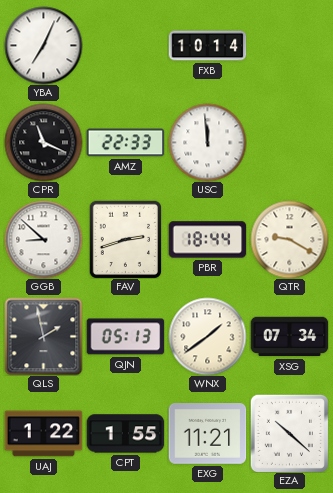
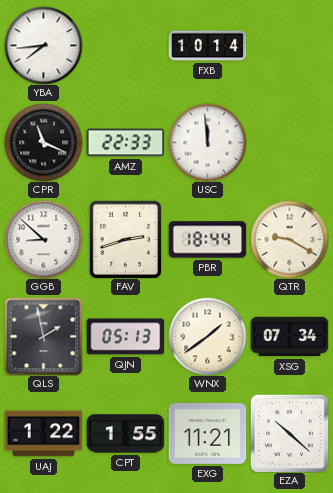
YBA: 7:04 -> 7:44 (43, 45)
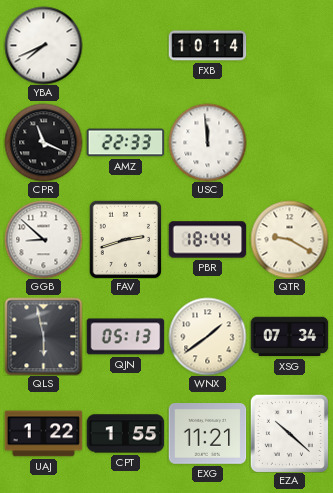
YBA: 7:44 -> 7:41 (43, 45)
QLS: 1:58 -> 5:58 (43, 336)
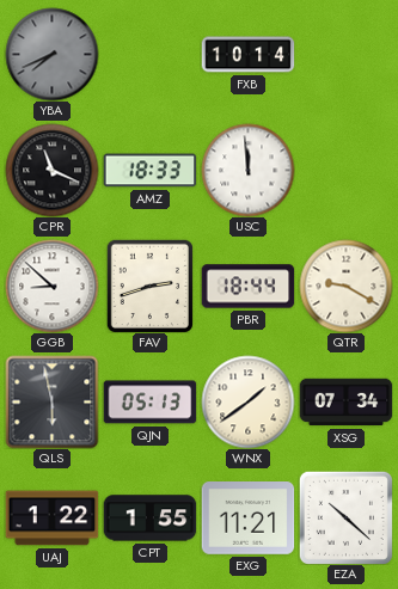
YBA dial: white -> grey (51, 54)
AMZ: 22:33 -> 18:33 (149, 171)
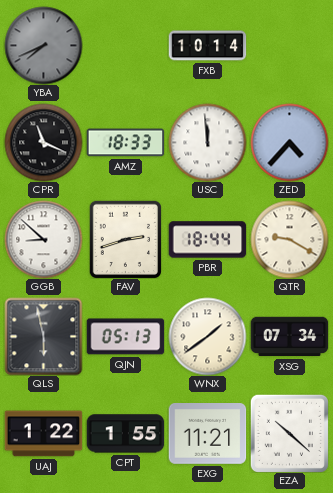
ZED: none -> 4:37 (289, 142)
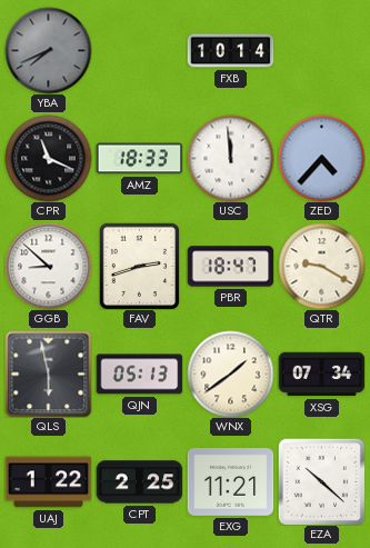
PBR: 18:44 -> 18:47 (230, 267)
CPT: 1:55 -> 2:25 (139, 482)
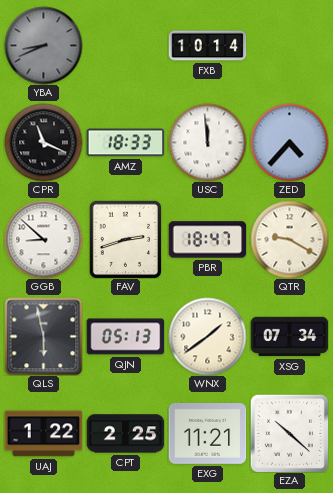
YBA: 7:41 -> 8:41 (43, 45)
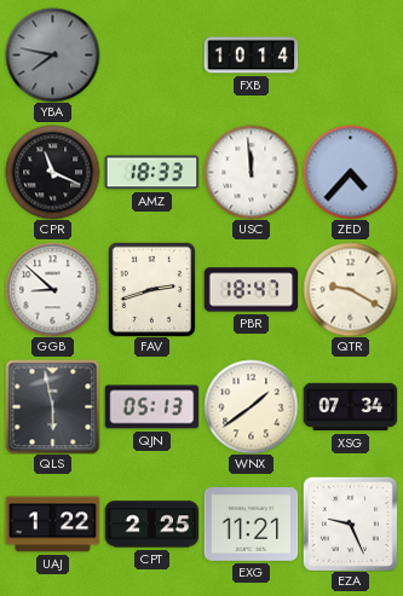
YBA: 8:41 -> 7:47 (52, 54)
EZA: 10:22 -> 9:26 (350, 523)
